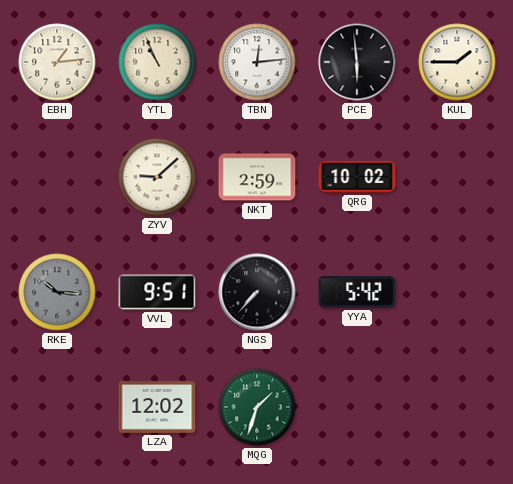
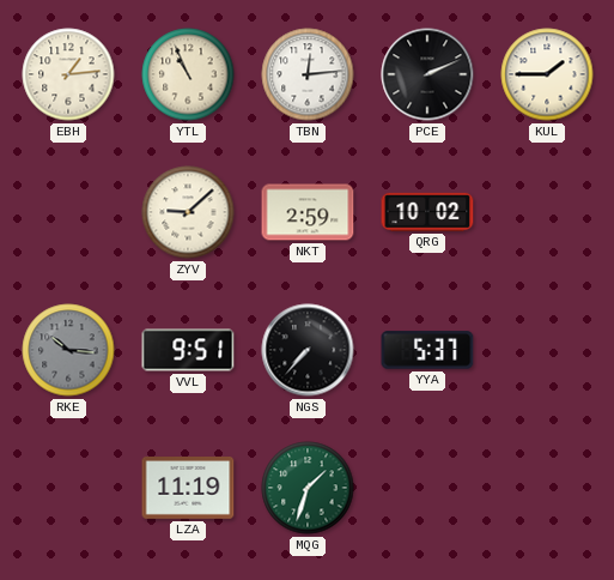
PCE: 5:59 -> 2:11 (427, 74)
YYA: 5:42 -> 5:37 (427, 350)
LZA: 12:02 -> 11:19 (188, 489)
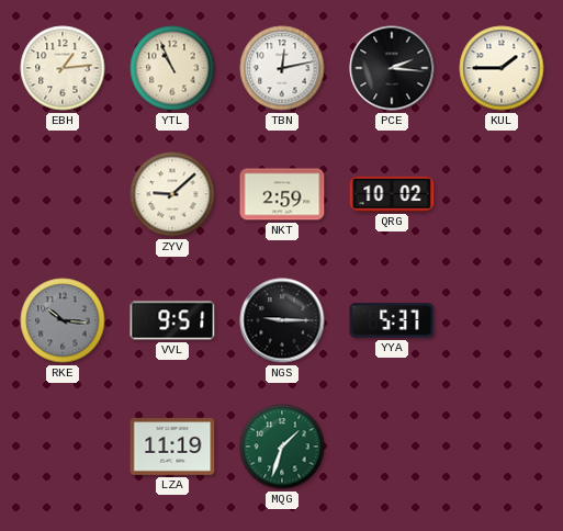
TBN: 12:14 -> 12:13 (282, 68)
PCE: 2:11 -> 2:16 (392, 68)
NGS: 7:37 -> 9:15 (282, 320)
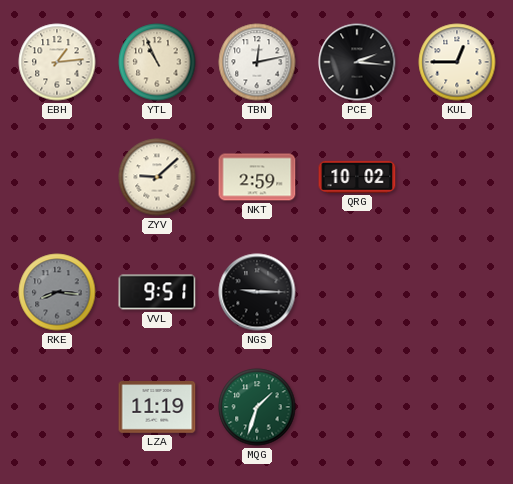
KUL: 1:45 -> 12:45 (457, 62)
RKE: 10:16 -> 8:16 (57, 292)
YYA: 5:37 -> none (392, 320)
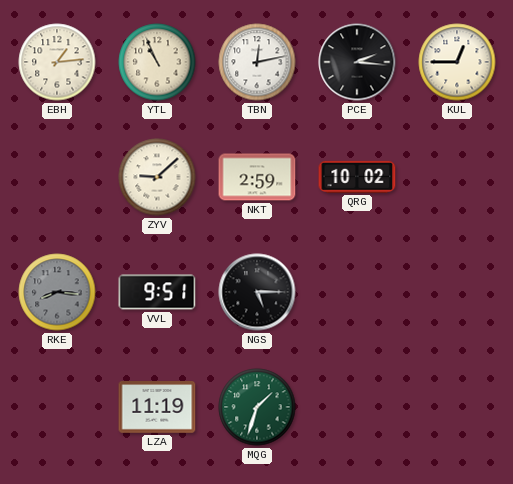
NGS: 9:15 -> 5:15 (257, 292)
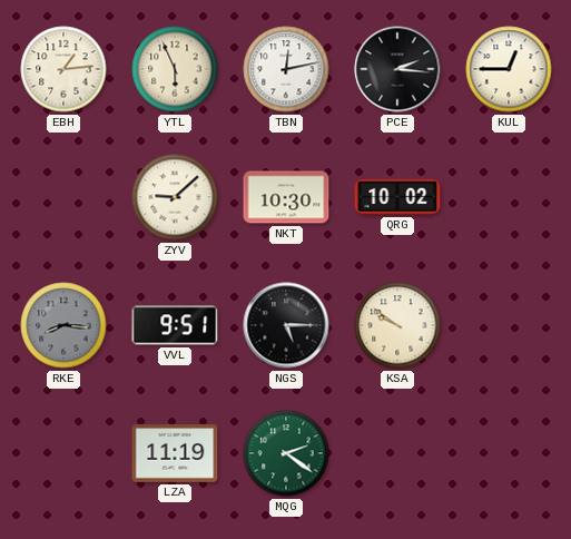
YTL: 10:56 -> 5:56 (175, 69)
NKT: 2:59 -> 10:30 (286, 197)
KSA: none -> 9:51 (397, 325)
MQG: 1:33 -> 2:21 (286, 453)
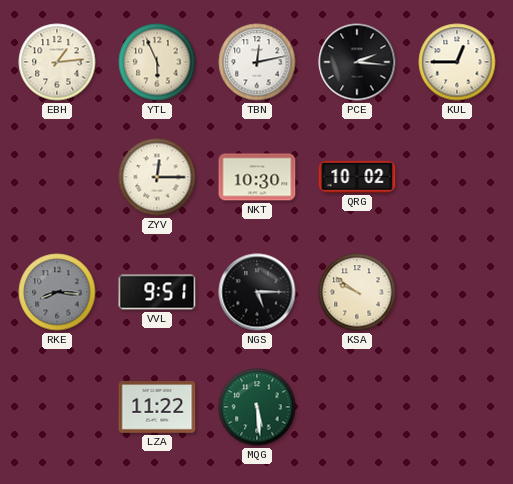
ZYV: 9:08 -> 12:15 (157, 177)
LZA: 11:19 -> 11:22 (157, 408)
MQG: 2:21 -> 5:29 (257, 407)
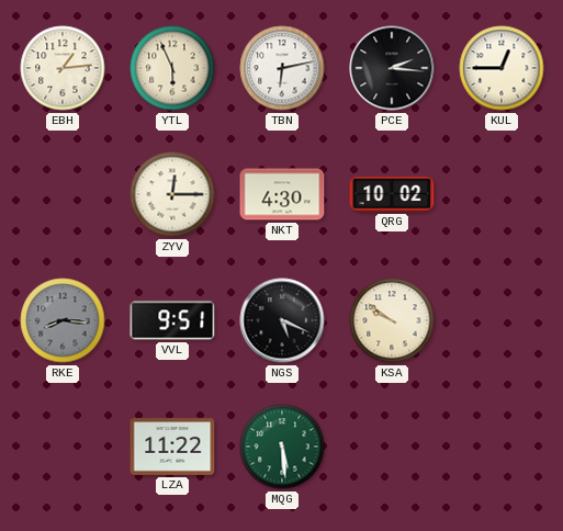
TBN: 12:13 -> 6:13 (282, 68)
NKT: 10:30 -> 4:30 (282, 194)
NGS: 5:15 -> 5:19 (282, 320)
